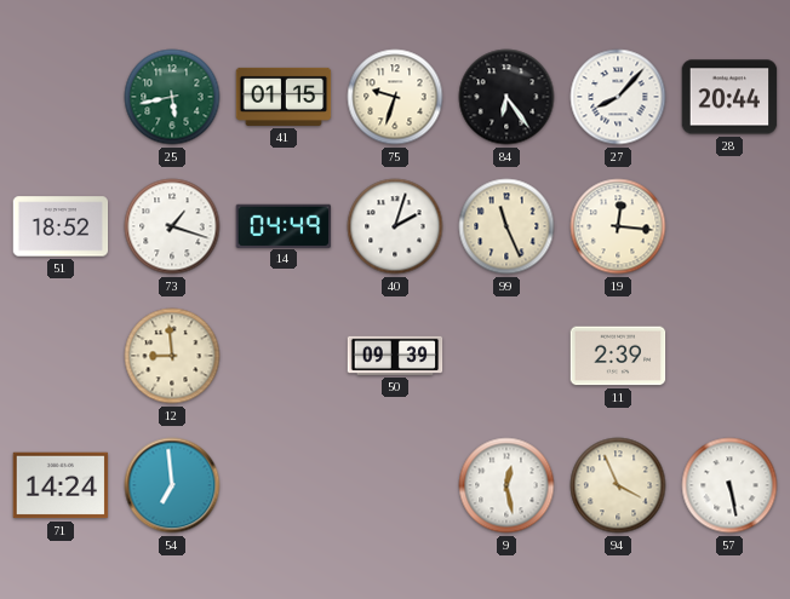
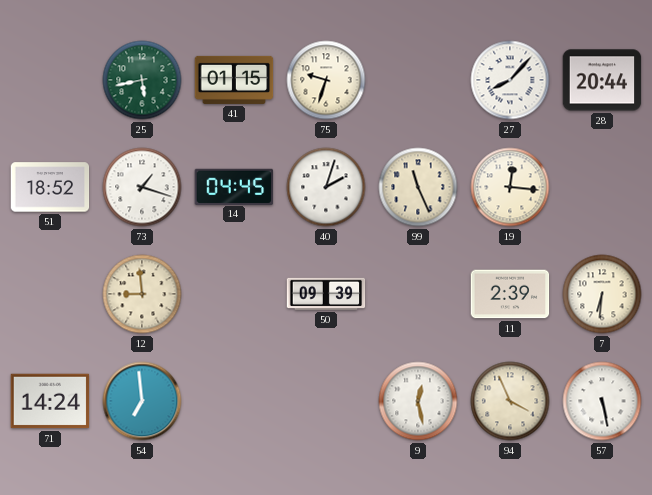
84: 6:24 -> none (506, 97)
14: 04:49 -> 04:45 (234, 186)
7: none -> 6:31 (602, 294)
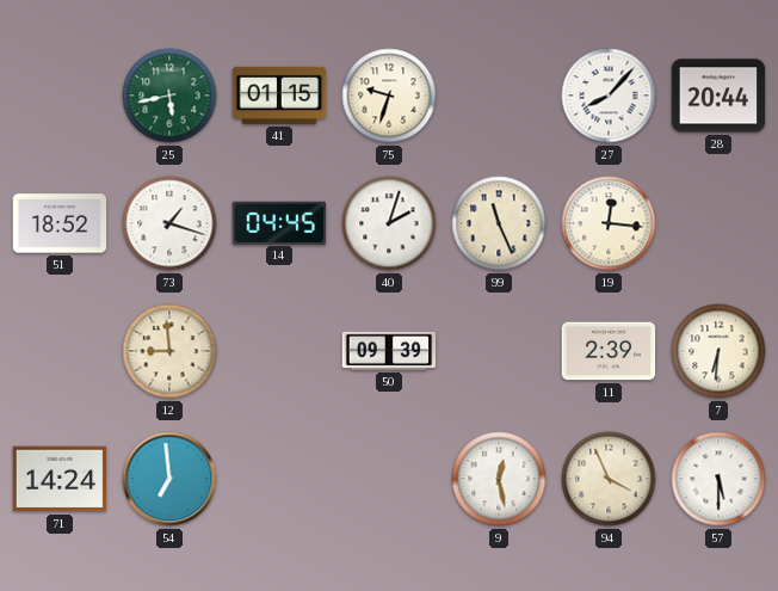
57: 5:28 -> 5:30 (718, 479)
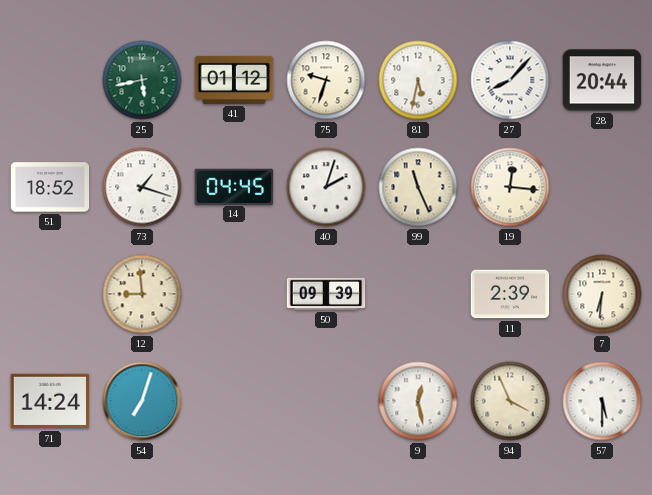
41: 01:15 -> 01:12 (234, 80)
81: none -> 5:32 (418, 80)
54: 6:59 -> 7:03 (142, 401)
